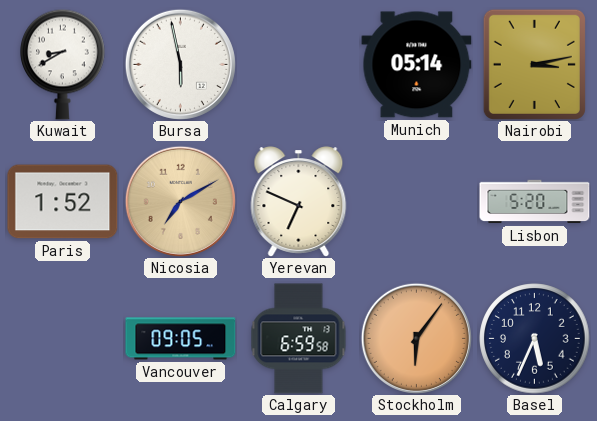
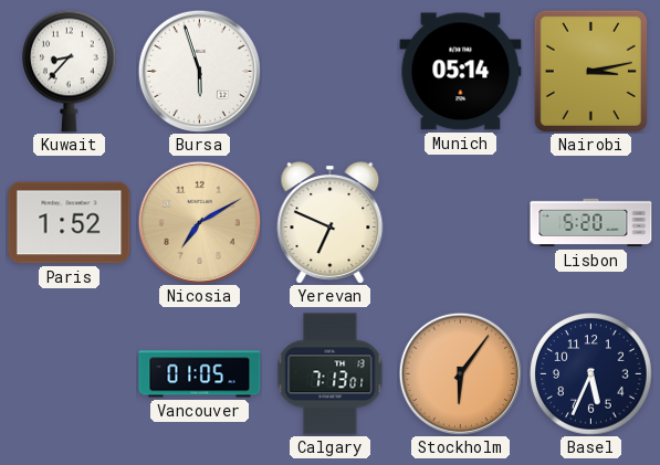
Kuwait: 8:40 -> 8:37 (70, 71)
Bursa: 5:58 -> 5:57 (199, 71)
Vancouver: 09:05 -> 01:05 (200, 374)
Calgary: 6:59 -> 7:13 (331, 374)
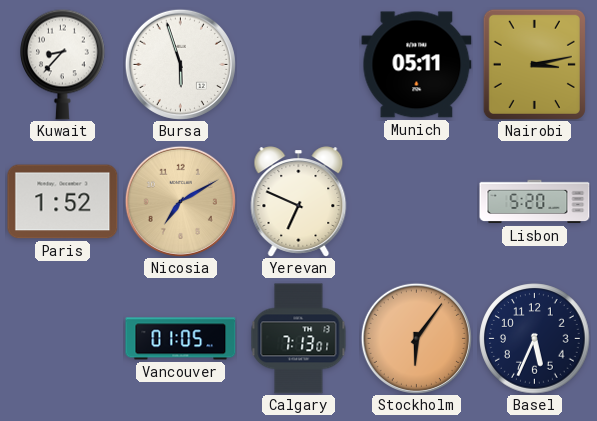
Munich: 05:14 -> 05:11 (417, 65)
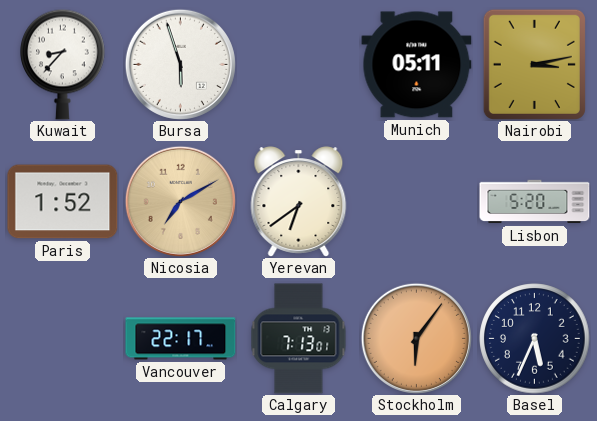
Yerevan: 6:49 -> 6:39 (299, 202)
Vancouver: 01:05 -> 22:17 (181, 339)
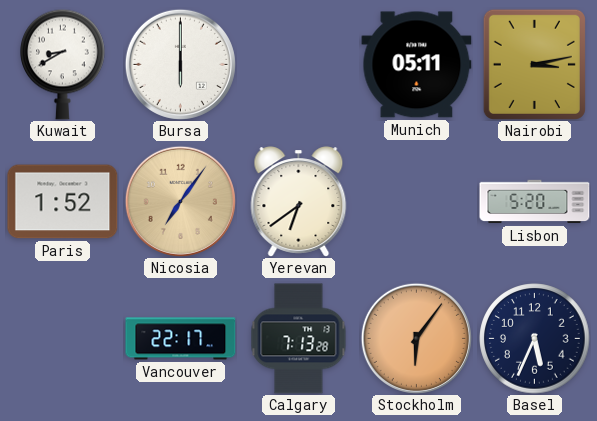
Kuwait: 8:37 -> 8:40 (63, 64)
Bursa: 5:57 -> 6:00 (180, 64)
Nicosia: 7:10 -> 7:06 (180, 201)
Calgary: 7:13:01 -> 7:13:28 (299, 339)
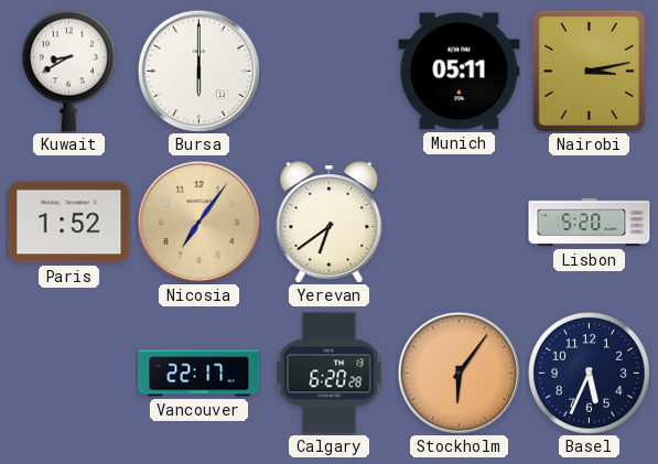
Calgary: 7:13 -> 6:20 (330, 374)
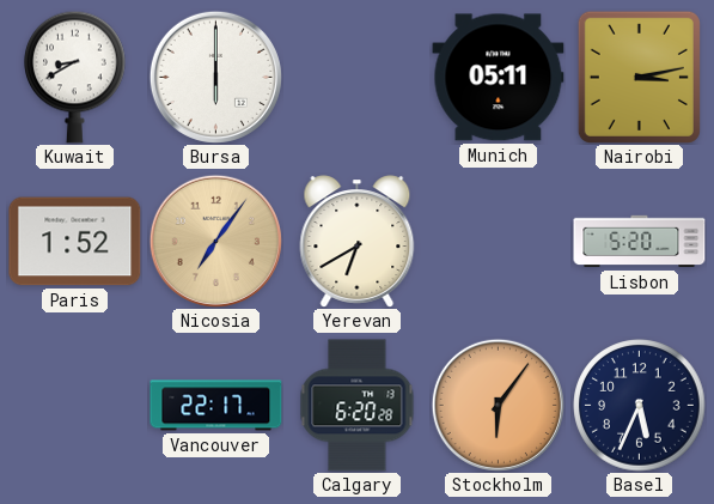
Yerevan: 6:39 -> 6:40 (358, 242)
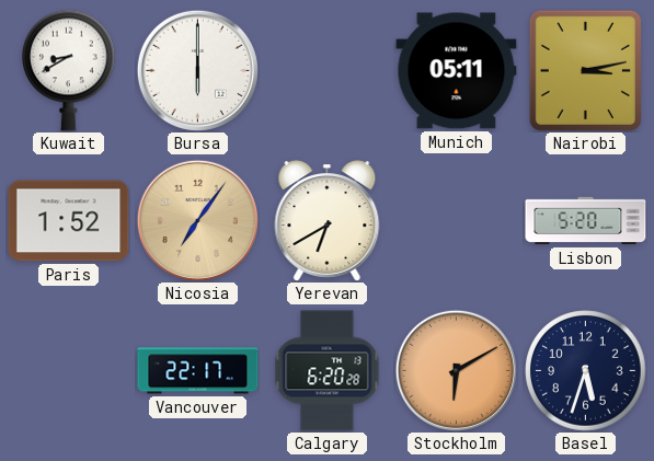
Stockholm: 6:06 -> 6:10 (456, 370)
Basel: 5:34 -> 5:33 (586, 371)
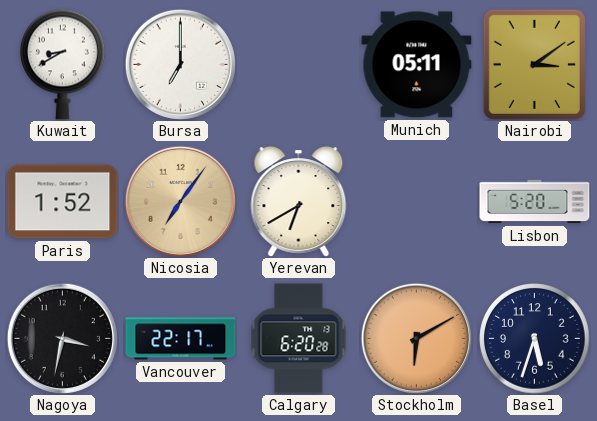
Bursa: 6:00 -> 7:00 (180, 64)
Nairobi: 3:13 -> 3:09 (534, 64)
Nagoya: none -> 3:32 (62, 338)
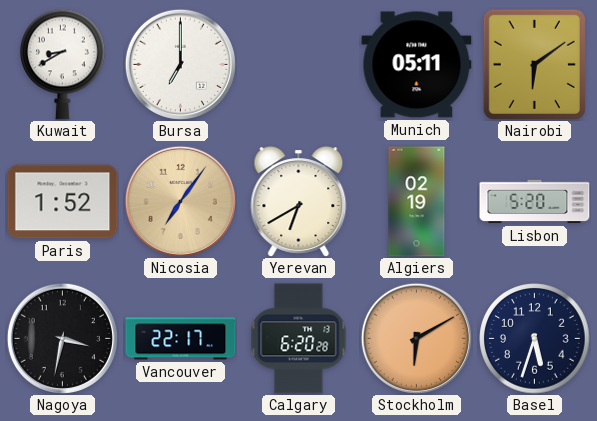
Nairobi: 3:09 -> 6:09 (534, 64)
Algiers: none -> 02:19 (417, 202)
